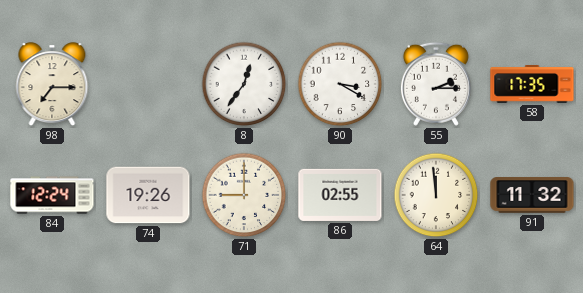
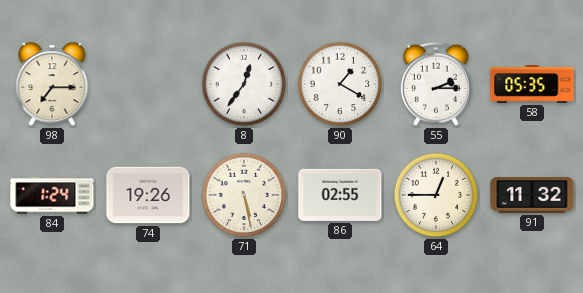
90: 3:20 -> 1:20 (340, 84)
58: 17:35 -> 05:35 (532, 84)
84: 12:24 -> 1:24 (52, 195)
71: 9:00 -> 5:28 (244, 195)
64: 11:59 -> 12:45 (436, 195)
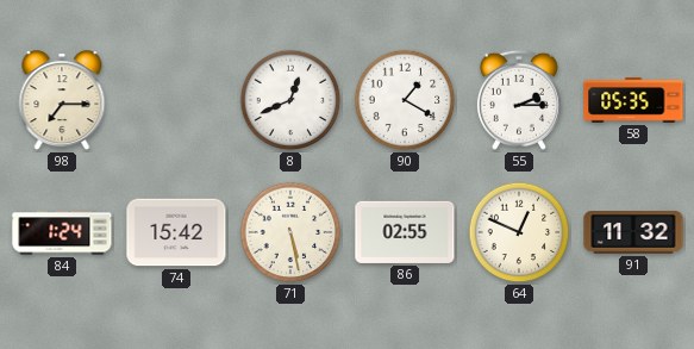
8: 12:36 -> 12:41 (290, 100)
74: 19:26 -> 15:42 (176, 232)
64: 12:45 -> 12:49 (519, 232)
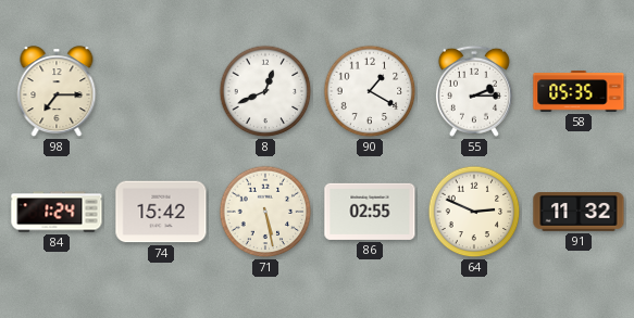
64: 12:49 -> 2:49 (474, 212)
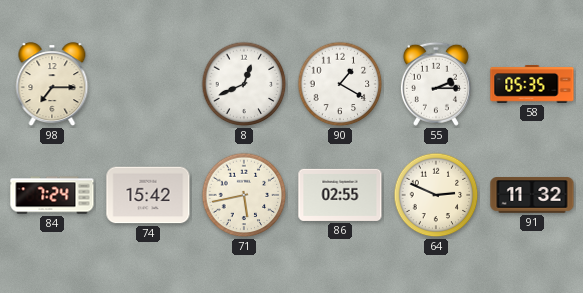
84: 1:24 -> 7:24 (52, 195)
71: 5:28 -> 5:43 (244, 195)
